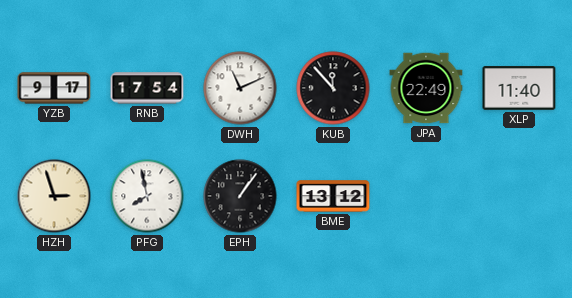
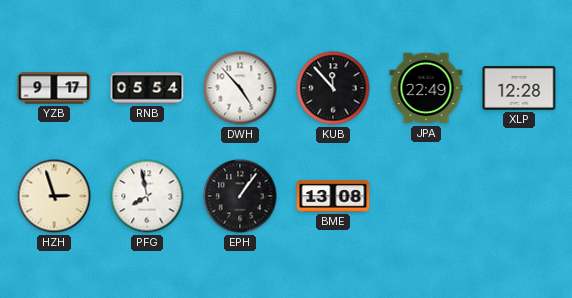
RNB: 17:54 -> 05:54 (147, 88)
DWH: 11:11 -> 4:53 (240, 88)
XLP: 11:40 -> 12:28 (519, 88)
BME: 13:12 -> 13:08 (333, 196)
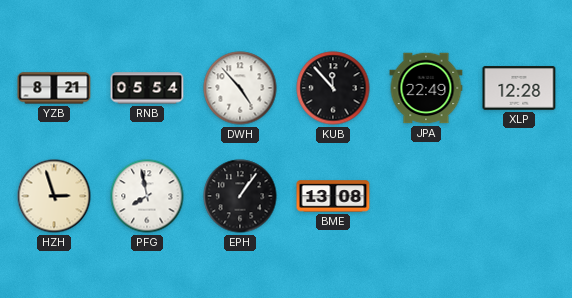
YZB: 9:17 -> 8:21 (54, 88)
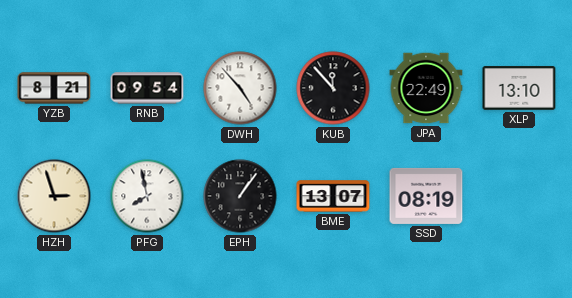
RNB: 05:54 -> 09:54 (147, 88)
XLP: 12:28 -> 13:10 (519, 88)
BME: 13:08 -> 13:07 (333, 196)
SSD: none -> 08:19 (426, 196)
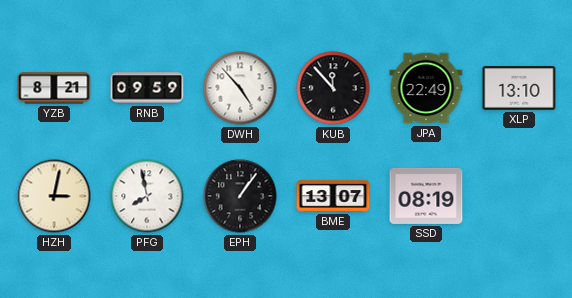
RNB: 09:54 -> 09:59 (147, 88)
HZH: 2:57 -> 3:02 (54, 196)
